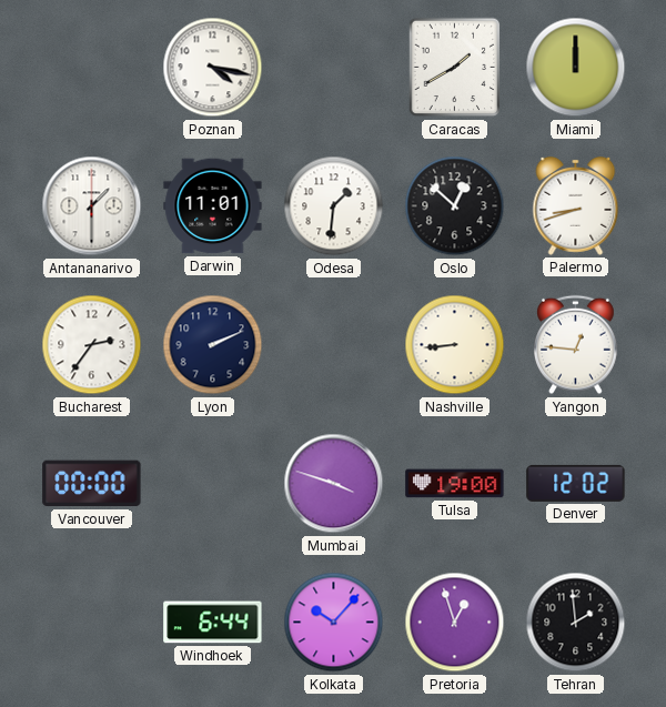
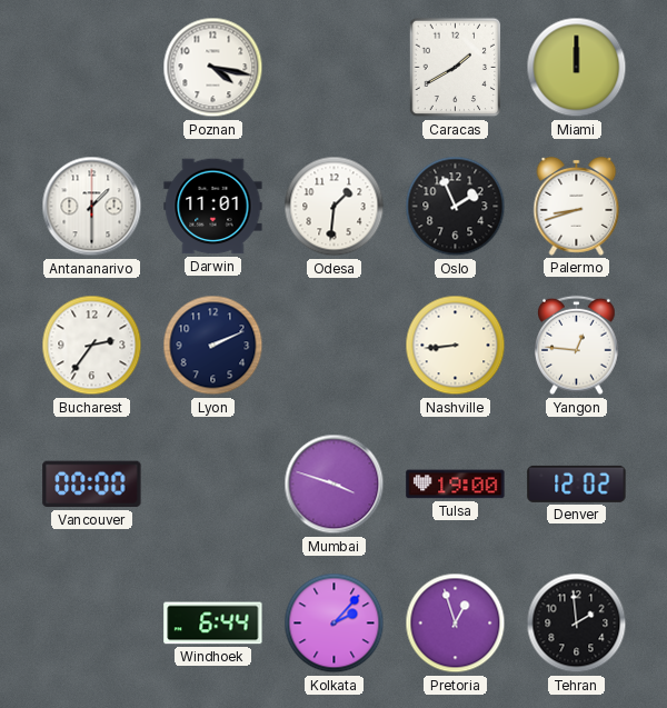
Oslo: 12:52 -> 1:56 (456, 207)
Kolkata: 10:07 -> 2:07 (335, 624)
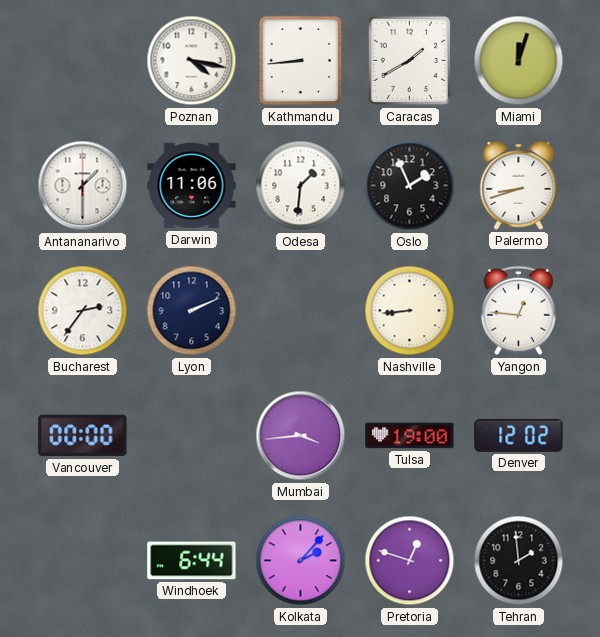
Kathmandu: none -> 8:44 (301, 61)
Miami: 12:00 -> 12:03 (519, 61)
Darwin: 11:01 -> 11:06 (192, 186)
Mumbai: 3:48 -> 3:44 (301, 436)
Pretoria: 12:57 -> 12:48 (410, 561)
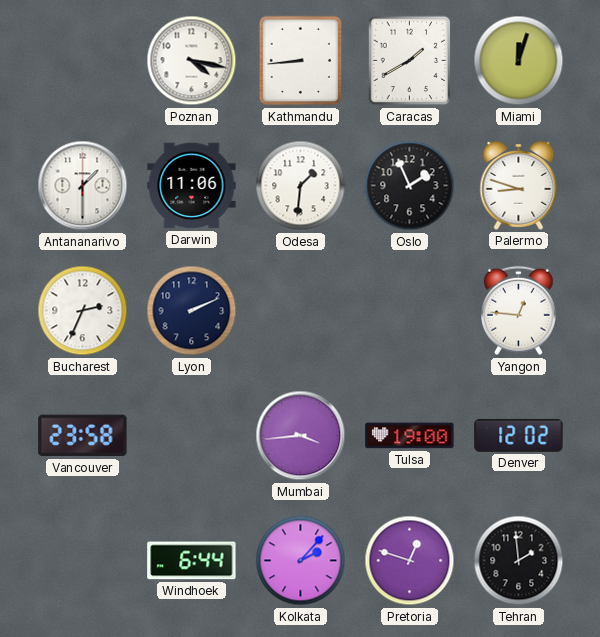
Palermo: 8:42 -> 8:48 (519, 185)
Bucharest: 2:36 -> 2:34 (83, 311)
Nashville: 8:44 -> none (410, 311)
Vancouver: 00:00 -> 23:58 (83, 436)
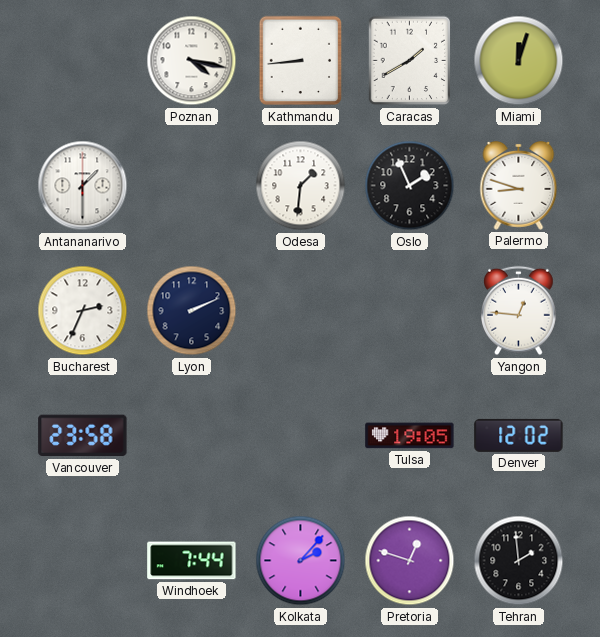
Darwin: 11:06 -> none (192, 186)
Mumbai: 3:44 -> none (301, 436)
Tulsa: 19:00 -> 19:05 (410, 436)
Windhoek: 6:44 -> 7:44 (192, 561)
